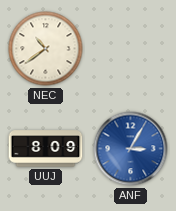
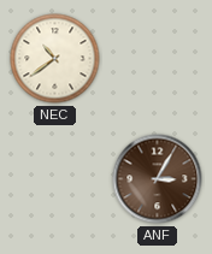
UUJ: 8:09 -> none (46, 149)
ANF dial: blue -> brown (158, 179)
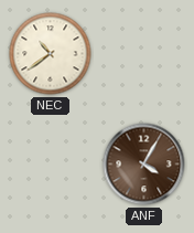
ANF: 3:05 -> 4:05 (144, 165)
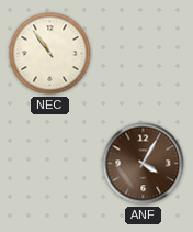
NEC: 10:39 -> 10:54 (50, 54)
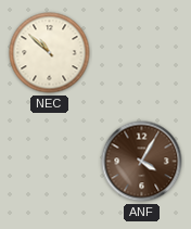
NEC: 10:54 -> 10:52 (50, 53)
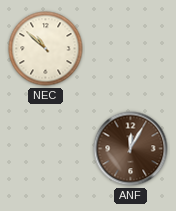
ANF: 4:05 -> 12:05 (131, 149)
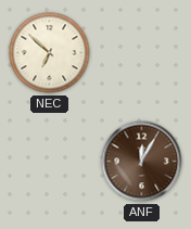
NEC: 10:52 -> 6:52 (50, 53)
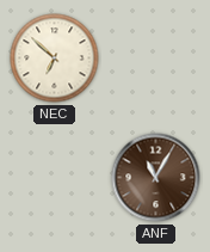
ANF: 12:05 -> 11:05 (156, 178)
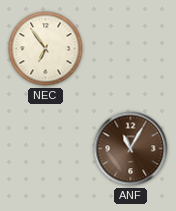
NEC: 6:52 -> 6:54 (46, 49)
